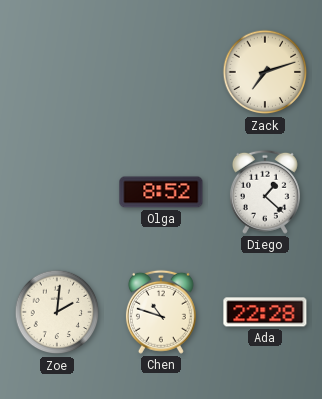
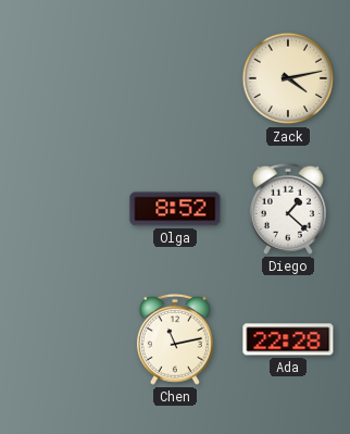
Zack: 7:12 -> 4:13 (288, 78)
Zoe: 2:01 -> none (57, 312)
Chen: 10:48 -> 11:13 (175, 339)
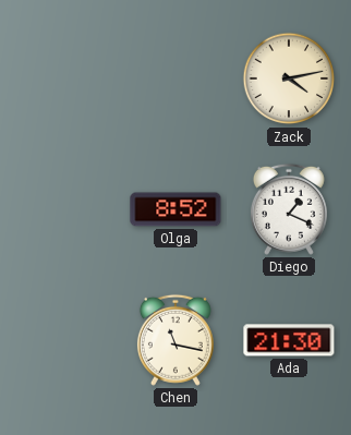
Diego: 1:22 -> 1:19 (289, 209)
Chen: 11:13 -> 11:17 (175, 340)
Ada: 22:28 -> 21:30 (289, 340)
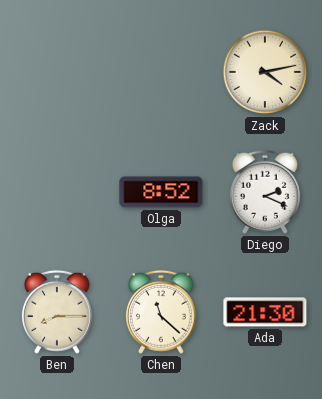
Diego: 1:19 -> 2:19 (265, 192)
Ben: none -> 8:15 (57, 312)
Chen: 11:17 -> 11:22 (161, 312)
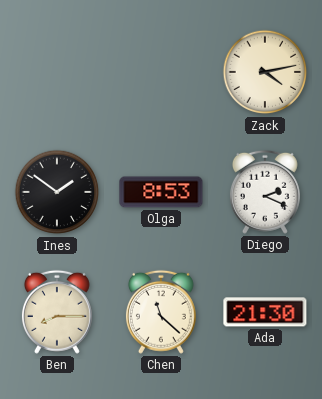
Ines: none -> 1:51 (57, 192)
Olga: 8:52 -> 8:53 (161, 192)
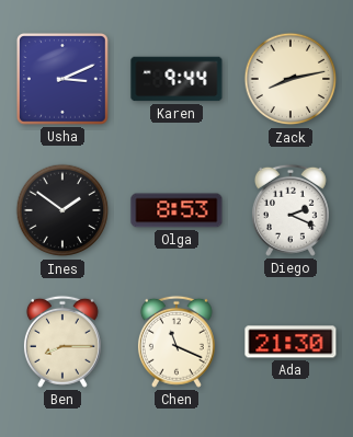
Usha: none -> 3:11 (62, 79)
Karen: none -> 9:44 (176, 79)
Zack: 4:13 -> 8:13 (291, 79)
Chen: 11:22 -> 11:19 (176, 342)
